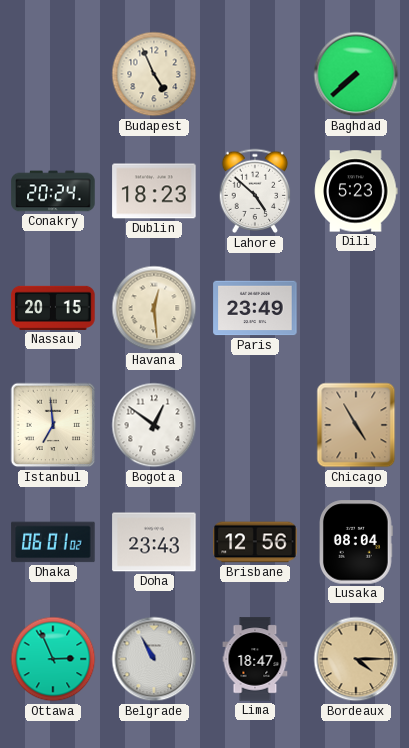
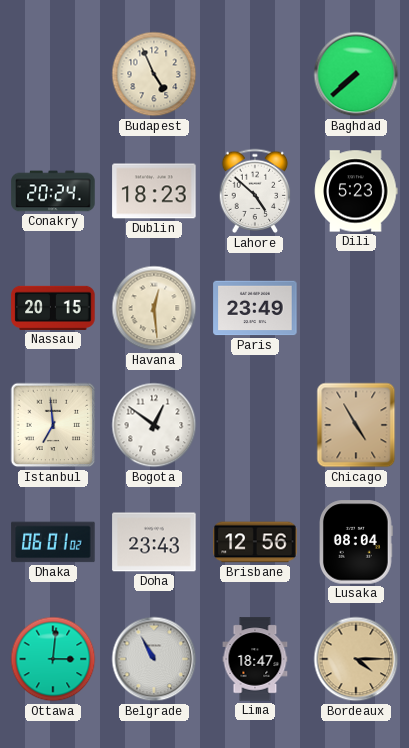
Ottawa: 2:56 -> 3:01 (53, 659)
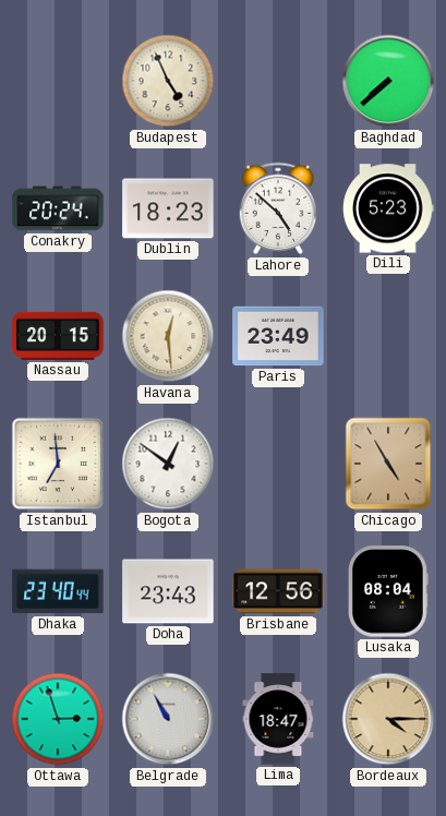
Dhaka: 06:01 -> 23:40 (58, 591)
Ottawa: 3:01 -> 2:57 (58, 719)
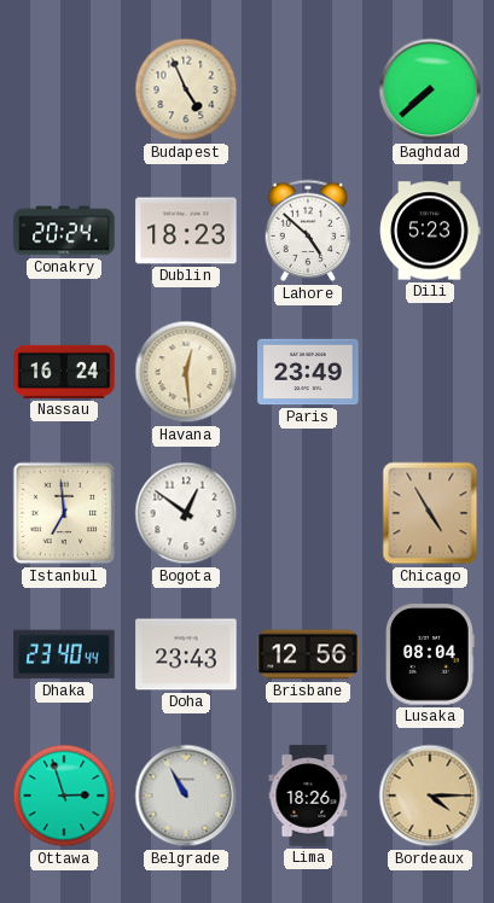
Nassau: 20:15 -> 16:24 (64, 372)
Lima: 18:47 -> 18:26 (308, 796)
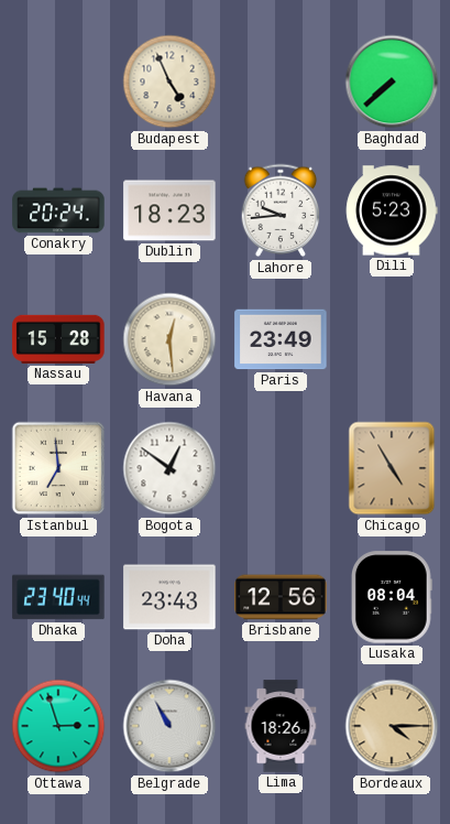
Lahore: 4:52 -> 9:44 (281, 210)
Nassau: 16:24 -> 15:28 (58, 339)
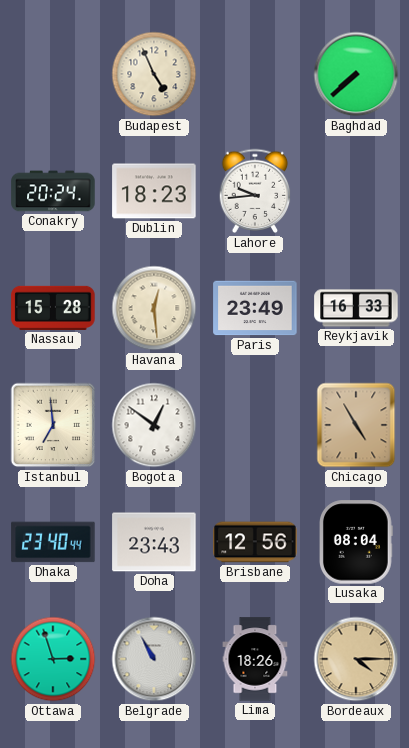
Dili: 5:23 -> none (392, 210)
Reykjavik: none -> 16:33 (356, 308)
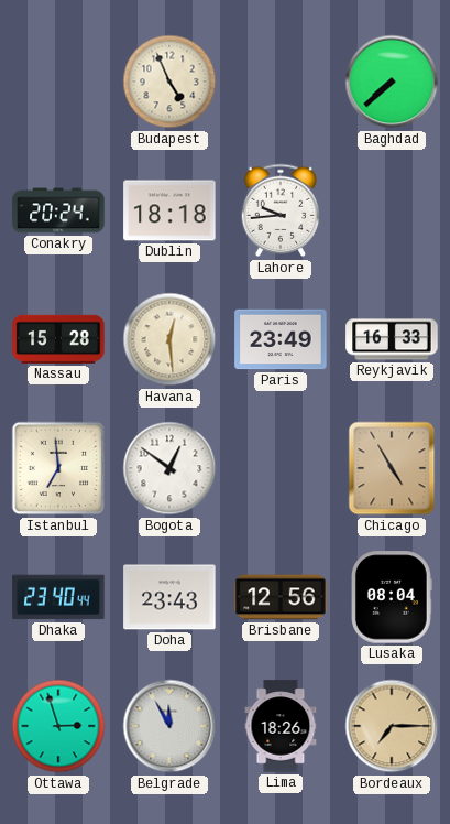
Dublin: 18:23 -> 18:18 (169, 210)
Belgrade: 10:55 -> 11:55 (169, 726)
Bordeaux: 4:15 -> 7:15 (392, 726)
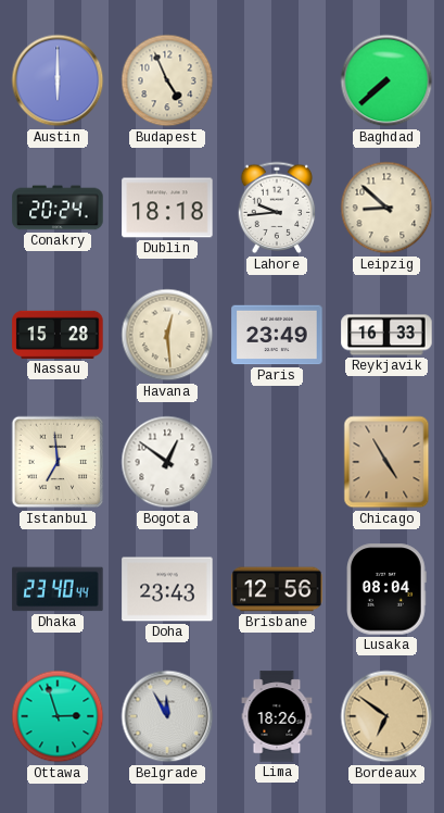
Austin: none -> 6:00 (58, 80)
Leipzig: none -> 8:52 (386, 208)
Bordeaux: 7:15 -> 6:51 (386, 716)
